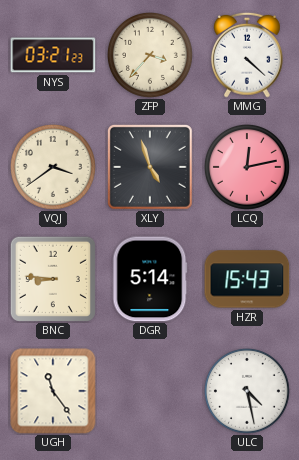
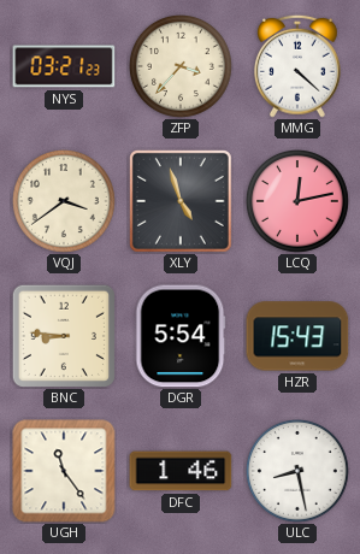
DGR: 5:14 -> 5:54 (181, 336)
DFC: none -> 1:46 (181, 471)
ULC: 4:28 -> 8:28 (297, 471)
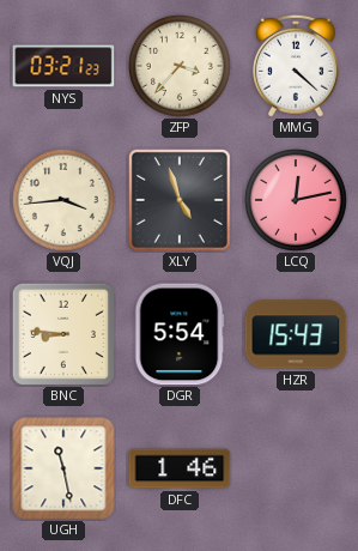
VQJ: 3:39 -> 3:44 (63, 200)
UGH: 11:24 -> 11:28 (63, 468)
ULC: 8:28 -> none (297, 471)
